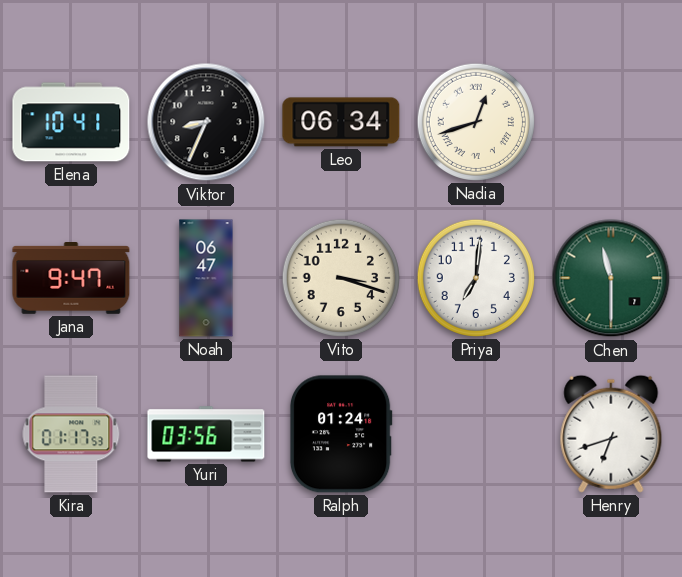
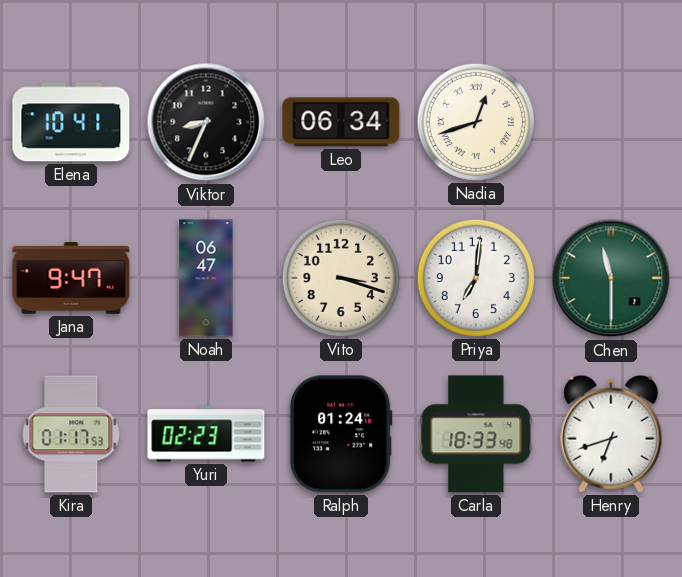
Yuri: 03:56 -> 02:23 (206, 434)
Carla: none -> 18:33 (476, 434)
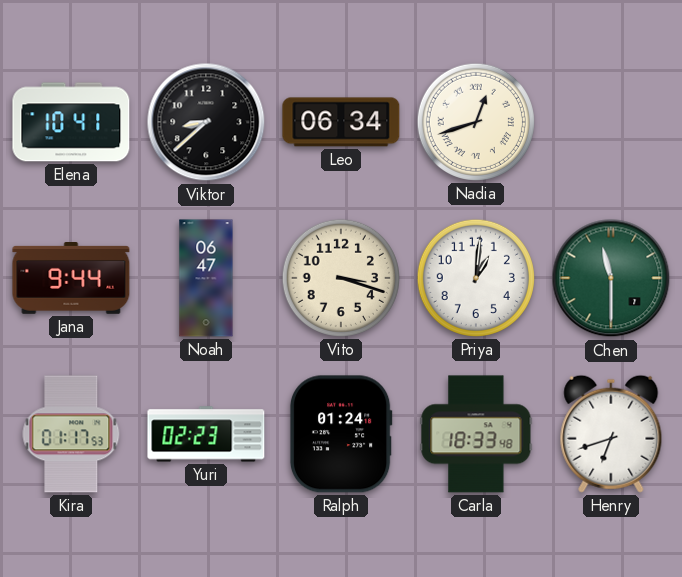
Viktor: 8:34 -> 8:38 (206, 122)
Jana: 9:47 -> 9:44 (71, 279)
Priya: 7:01 -> 1:01 (476, 278)
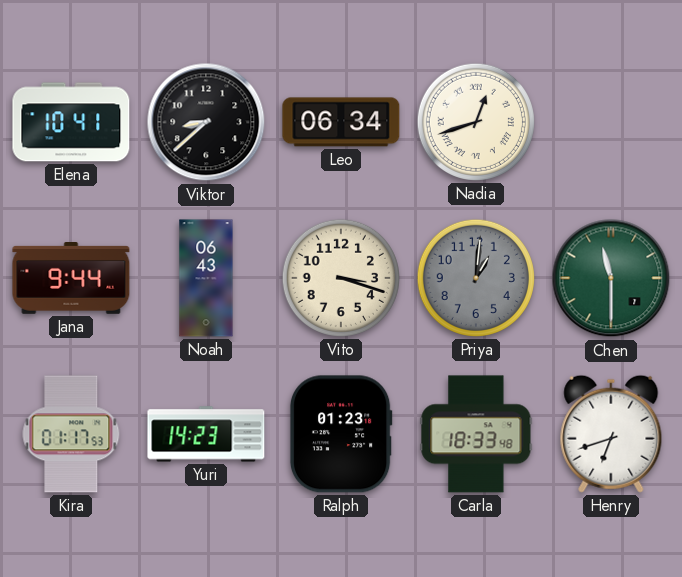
Noah: 06:47 -> 06:43 (206, 278)
Priya dial: white -> grey (476, 278)
Yuri: 02:23 -> 14:23 (206, 434)
Ralph: 01:24 -> 01:23 (341, 434)
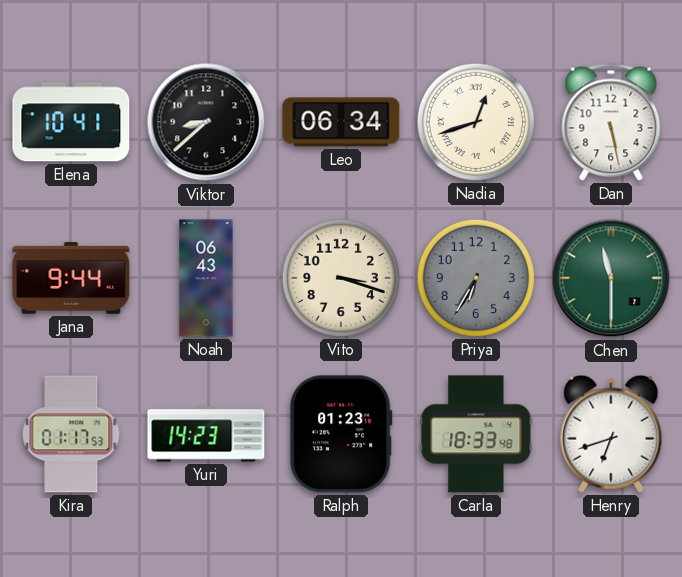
Dan: none -> 5:28 (611, 122)
Priya: 1:01 -> 6:35 (476, 278)
